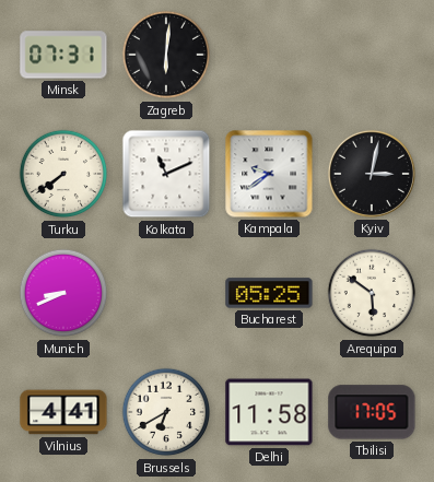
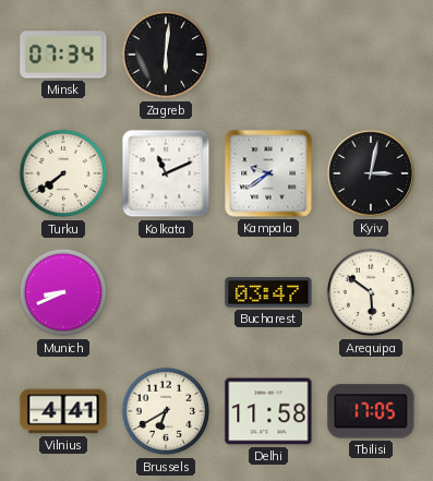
Minsk: 07:31 -> 07:34 (63, 55)
Bucharest: 05:25 -> 03:47 (268, 292)
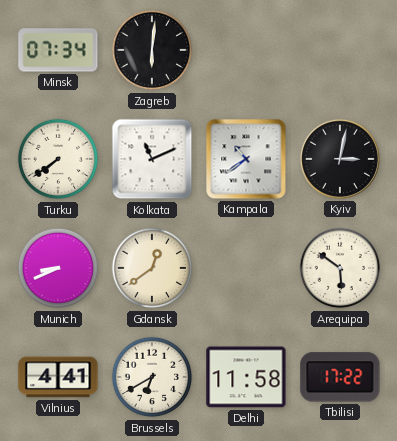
Kampala: 9:39 -> 10:39 (246, 159)
Gdansk: none -> 12:39 (152, 268)
Bucharest: 03:47 -> none (268, 292)
Tbilisi: 17:05 -> 17:22 (340, 377)
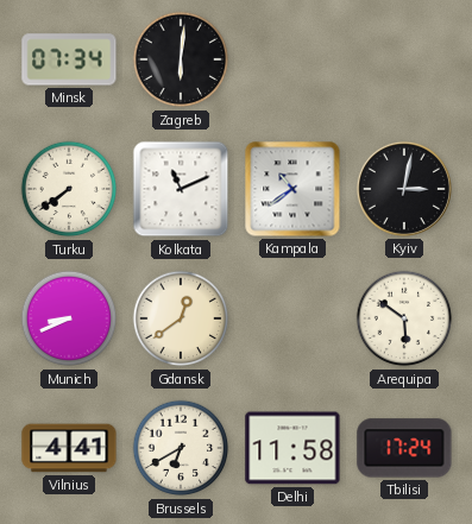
Tbilisi: 17:22 -> 17:24 (404, 448)
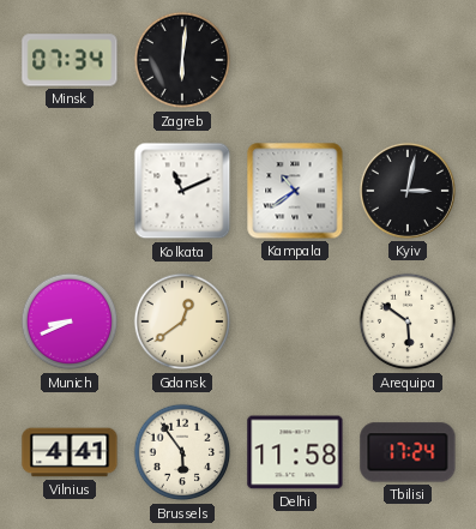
Turku: 7:39 -> none (69, 189)
Brussels: 6:40 -> 5:54 (182, 452)
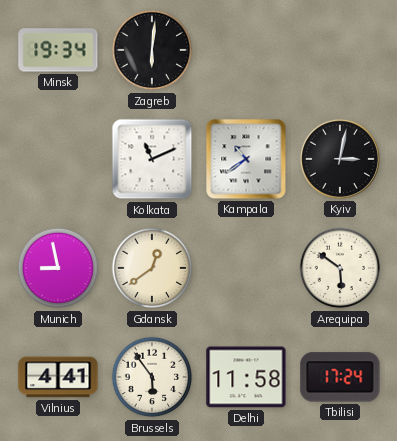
Minsk: 07:34 -> 19:34 (58, 50)
Munich: 8:41 -> 8:58 (58, 268)
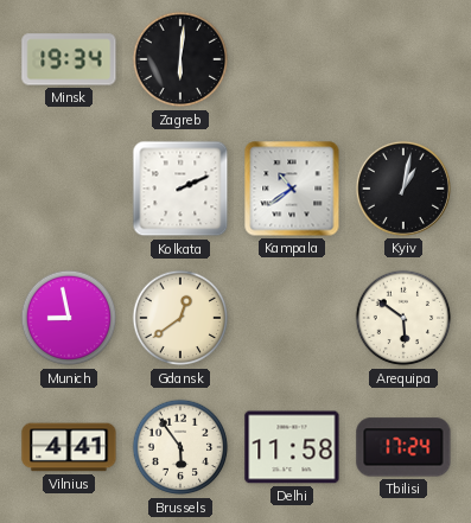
Kolkata: 11:11 -> 2:11 (180, 189)
Kyiv: 3:02 -> 1:02 (403, 189)
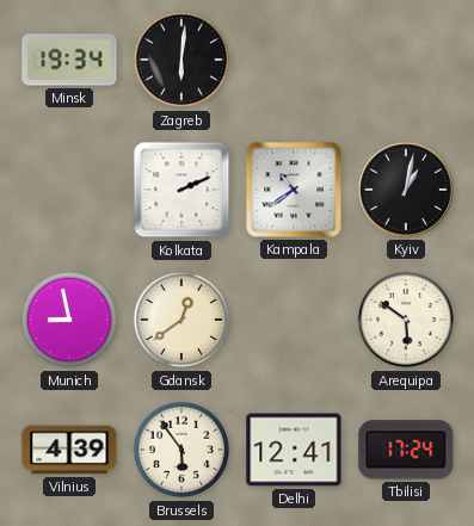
Vilnius: 4:41 -> 4:39 (69, 450)
Delhi: 11:58 -> 12:41 (294, 450)
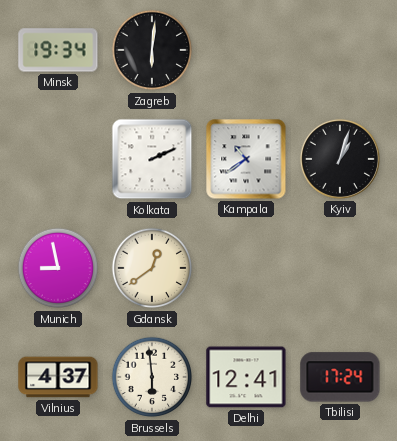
Kyiv: 1:02 -> 1:03 (340, 159)
Arequipa: 5:51 -> none (406, 320)
Vilnius: 4:39 -> 4:37 (58, 377)
Brussels: 5:54 -> 5:59 (152, 377)
